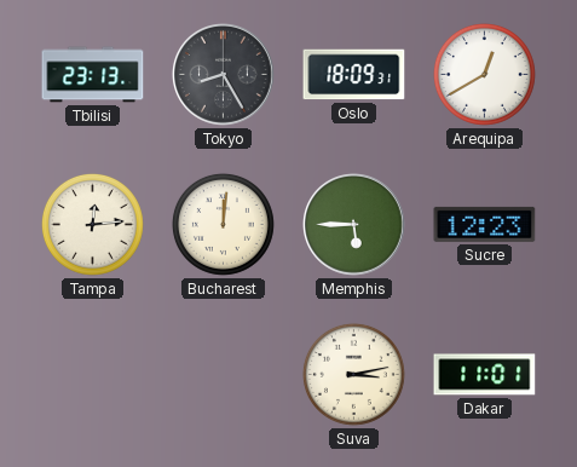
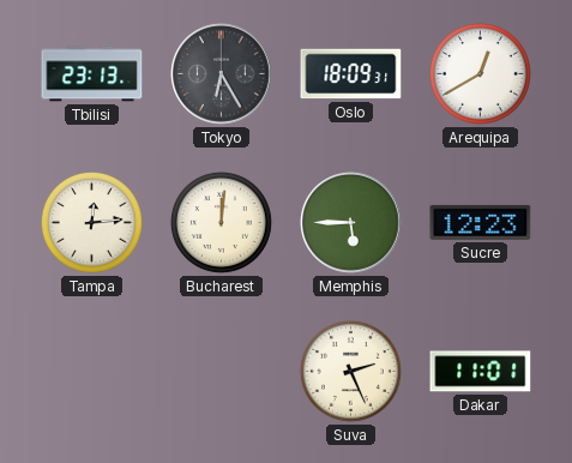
Tokyo: 8:25 -> 6:25 (222, 74)
Suva: 3:13 -> 2:26 (350, 371)
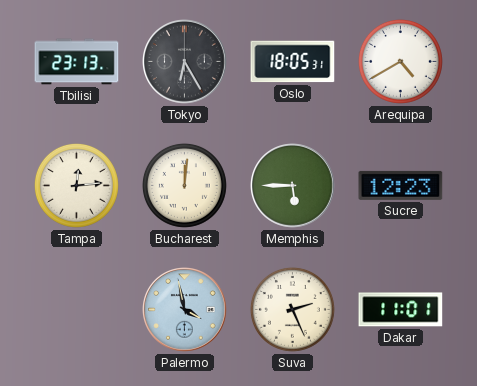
Oslo: 18:09 -> 18:05 (293, 62)
Arequipa: 12:40 -> 4:40 (400, 61)
Palermo: none -> 3:58 (185, 310)
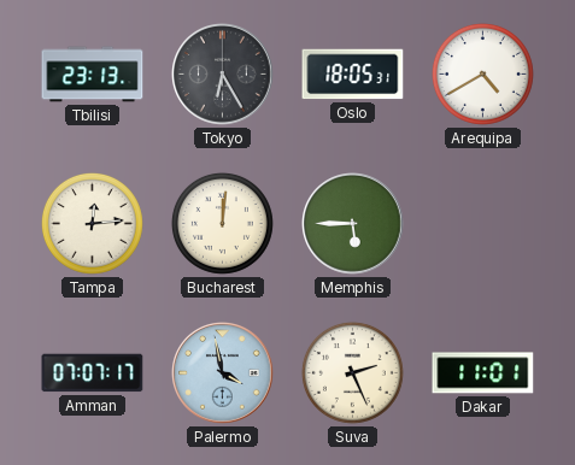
Sucre: 12:23 -> none (401, 185)
Amman: none -> 07:07 (93, 373)
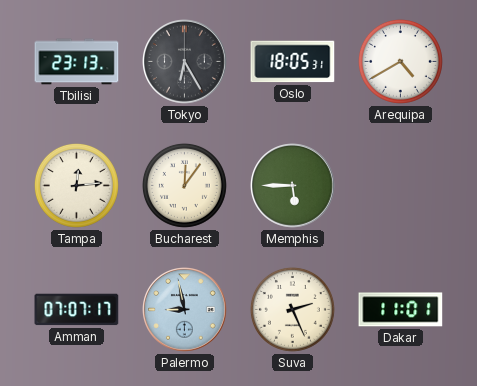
Bucharest: 12:01 -> 12:06 (184, 185)
Palermo: 3:58 -> 8:58 (185, 310)
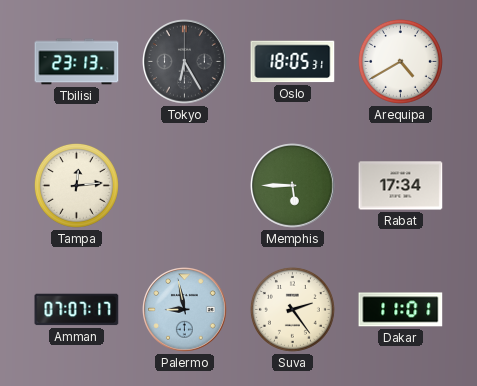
Bucharest: 12:06 -> none (184, 185)
Rabat: none -> 17:34 (401, 186)
Suva: 2:26 -> 2:24 (292, 309)
